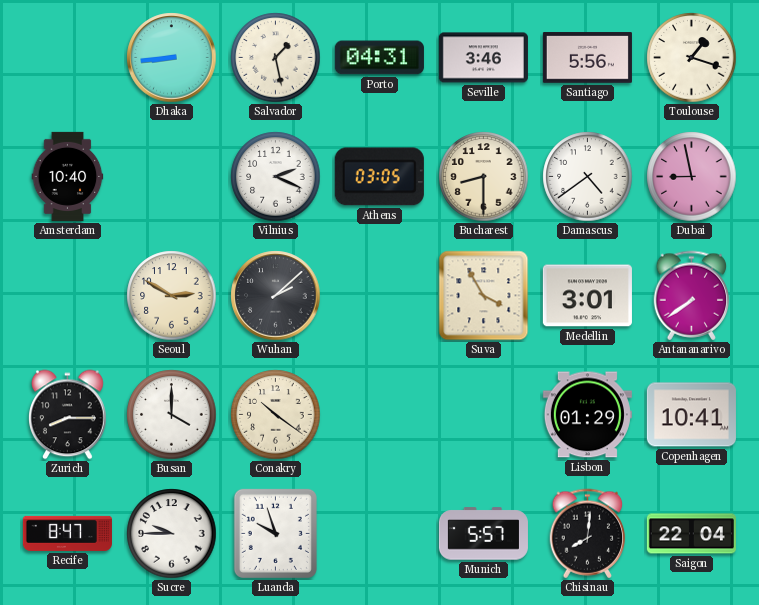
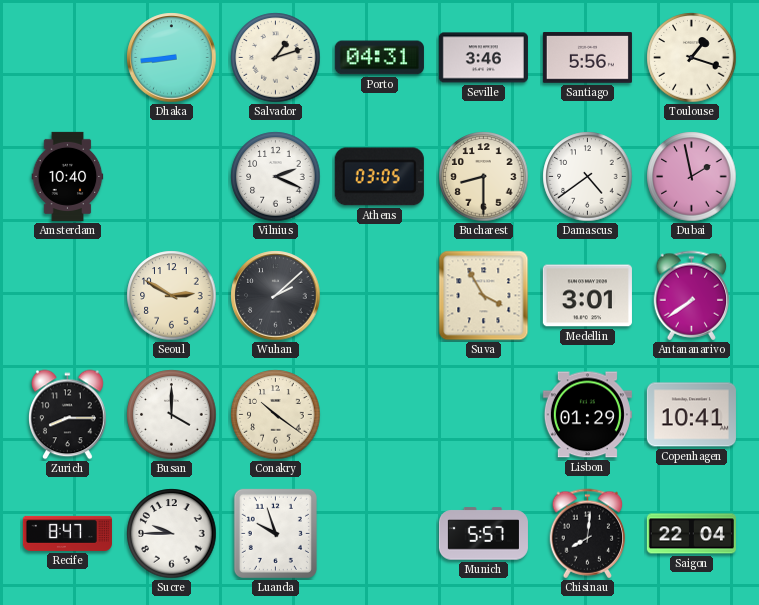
Salvador: 1:28 -> 1:12 (276, 58)
Dubai: 8:58 -> 1:58 (692, 177)
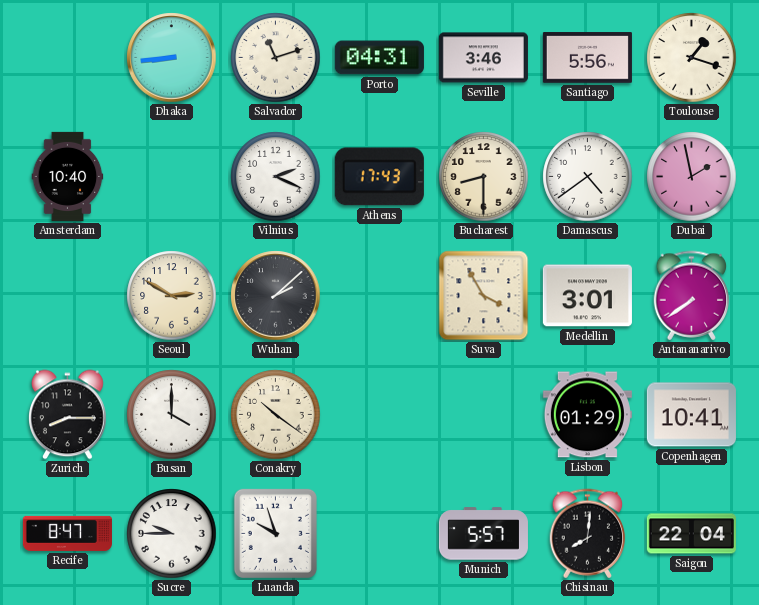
Salvador: 1:12 -> 11:12 (276, 58)
Athens: 03:05 -> 17:43 (379, 177)
